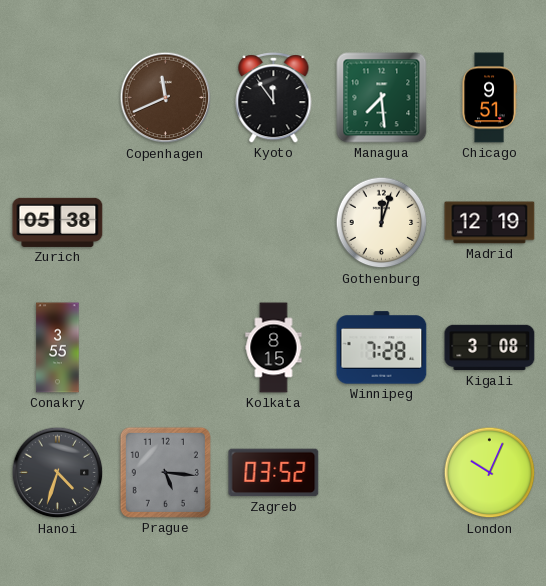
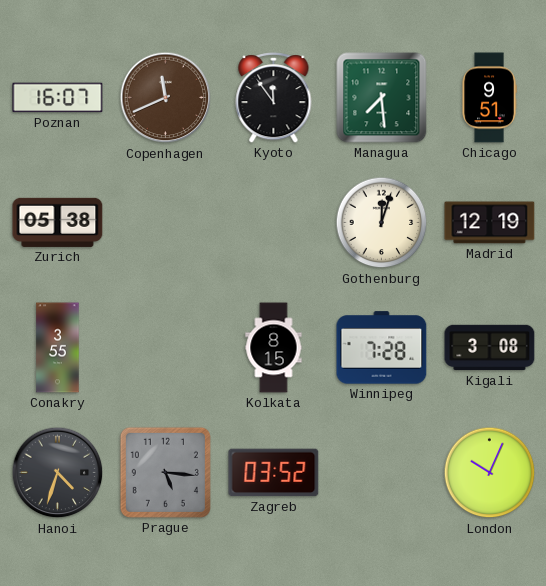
Poznan: none -> 16:07 (58, 98)
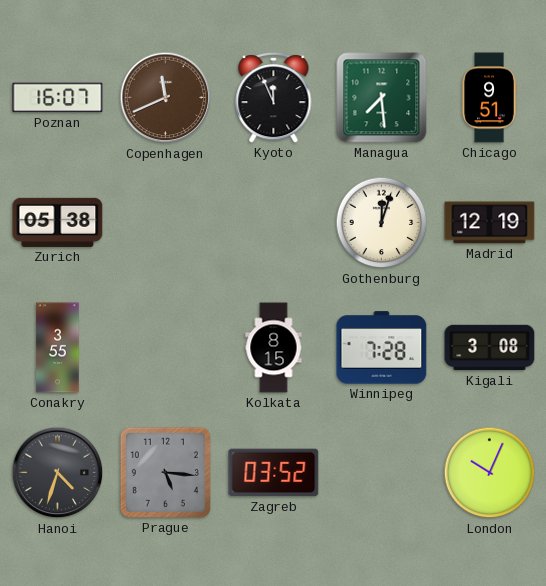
Kyoto: 11:54 -> 11:56 (274, 98)
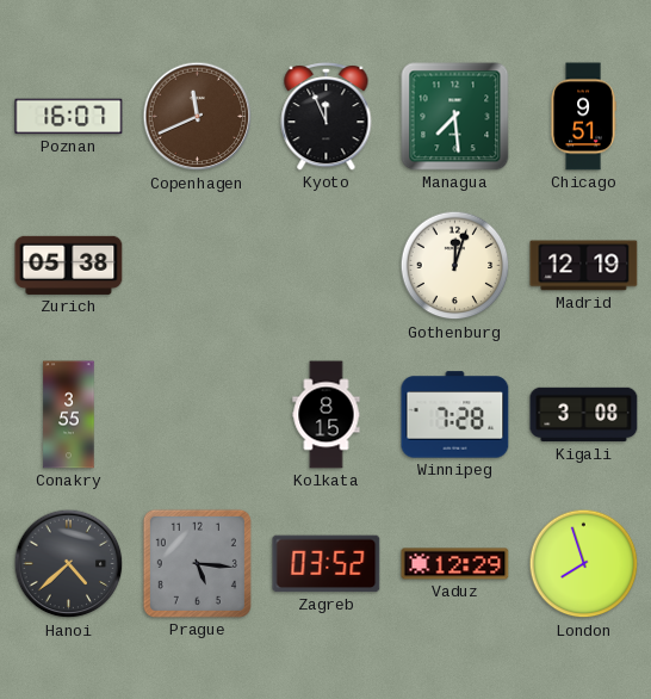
Hanoi: 4:33 -> 4:38 (69, 564)
Vaduz: none -> 12:29 (455, 564)
London: 10:04 -> 7:57 (584, 564)
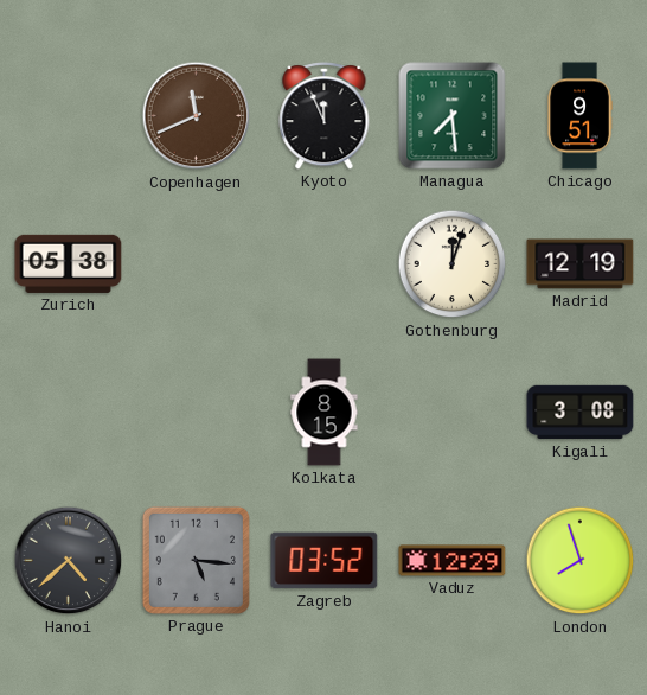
Poznan: 16:07 -> none (69, 117)
Conakry: 3:55 -> none (69, 415)
Winnipeg: 7:28 -> none (455, 415)
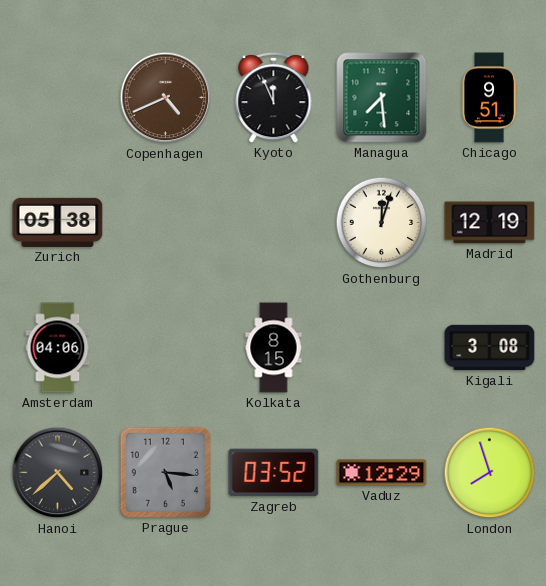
Copenhagen: 11:41 -> 4:41 (166, 98)
Amsterdam: none -> 04:06 (58, 348)
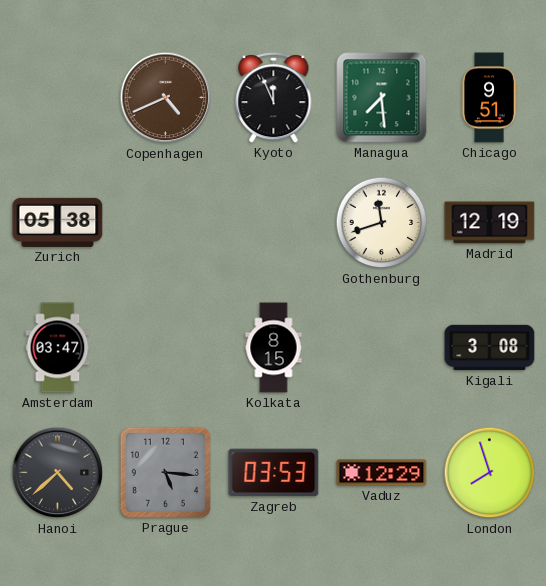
Gothenburg: 12:03 -> 11:42 (382, 223)
Amsterdam: 04:06 -> 03:47 (58, 348)
Zagreb: 03:52 -> 03:53 (274, 473)
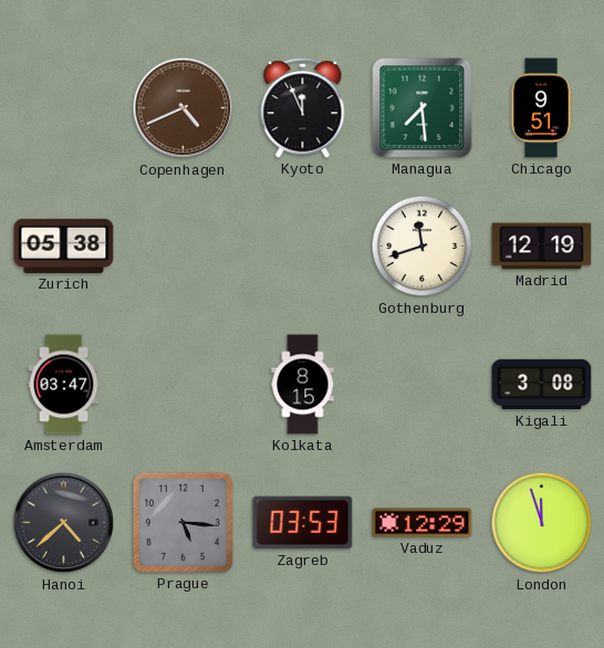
London: 7:57 -> 11:57 (542, 523)
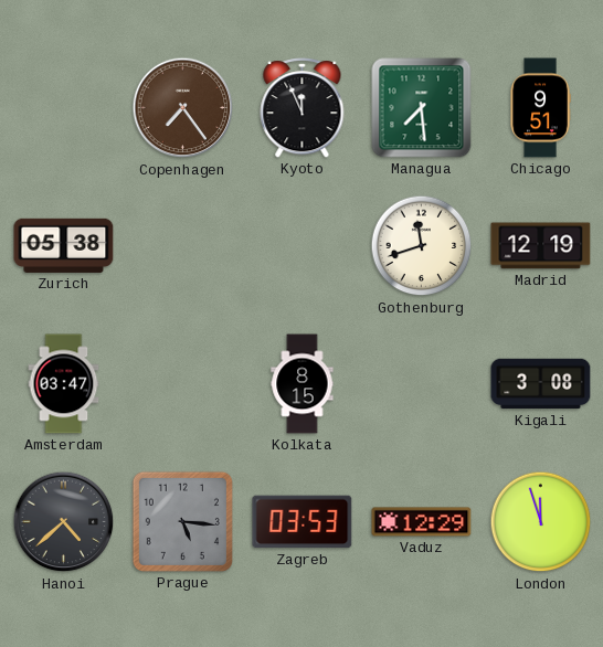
Copenhagen: 4:41 -> 7:24 (183, 108)
